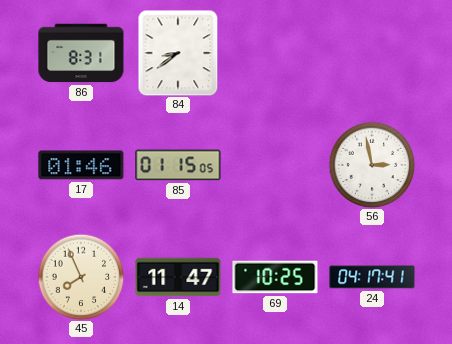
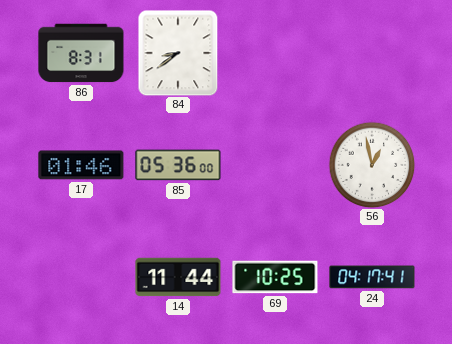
85: 01:15 -> 05:36 (178, 165)
56: 2:58 -> 12:58 (372, 165)
45: 7:56 -> none (81, 277)
14: 11:47 -> 11:44 (178, 277)
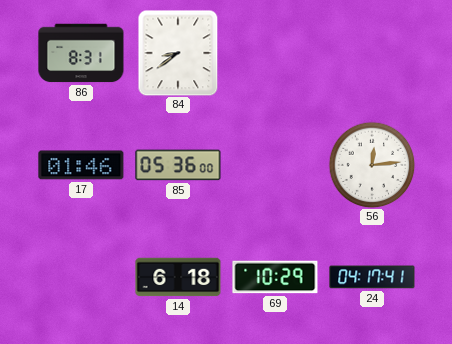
56: 12:58 -> 12:14 (372, 165)
14: 11:44 -> 6:18 (178, 277)
69: 10:25 -> 10:29 (275, 277)
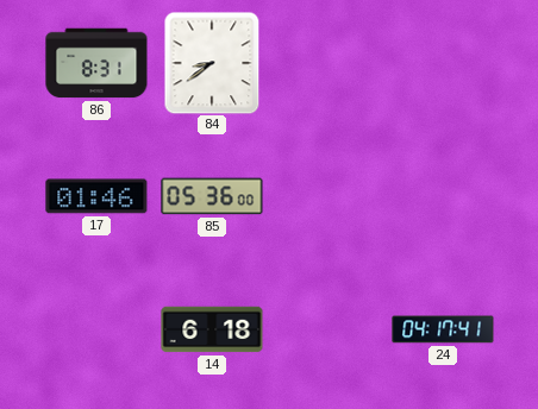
56: 12:14 -> none (372, 165)
69: 10:29 -> none (275, 277)
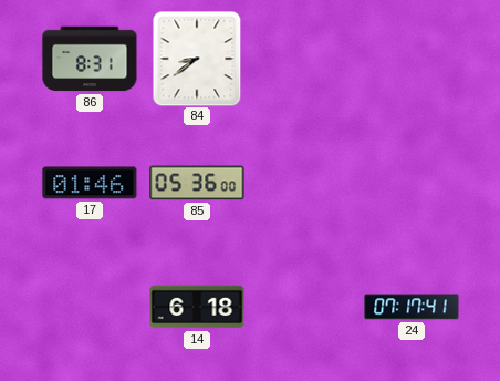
24: 04:17 -> 07:17 (412, 307)
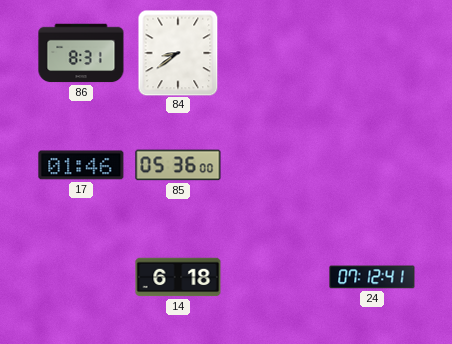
24: 07:17 -> 07:12 (372, 277)
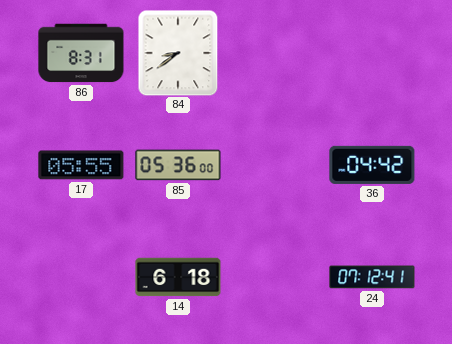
17: 01:46 -> 05:55 (81, 165)
36: none -> 04:42 (372, 165)
